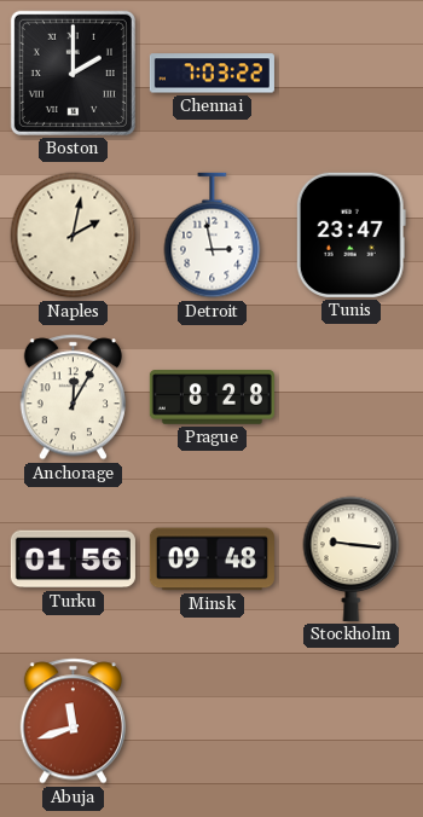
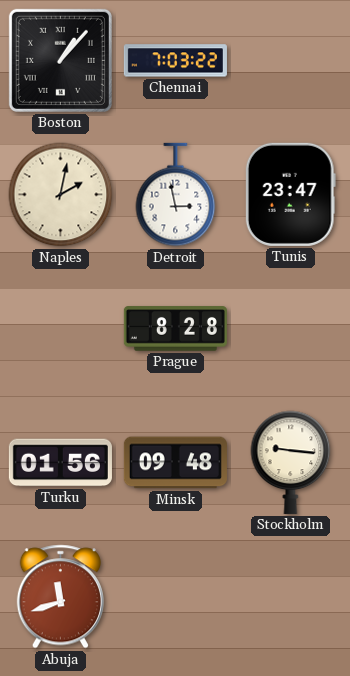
Boston: 2:00 -> 1:07 (60, 60)
Anchorage: 12:05 -> none (73, 398)
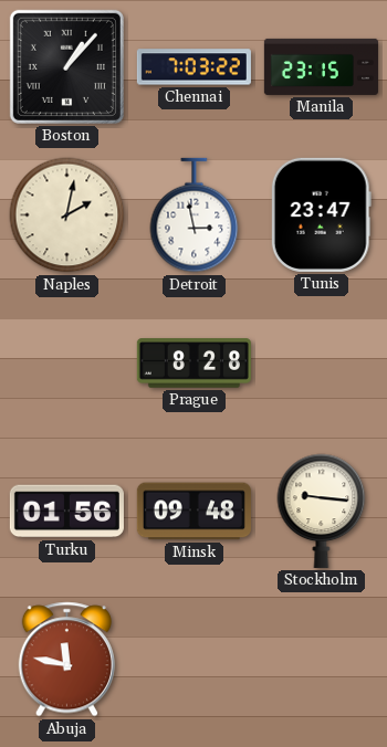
Manila: none -> 23:15 (321, 66)
Abuja: 11:42 -> 11:47 (66, 660)
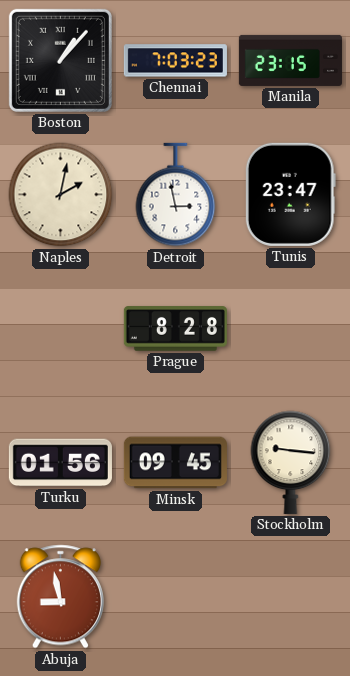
Chennai: 7:03:22 -> 7:03:23 (175, 61)
Minsk: 09:48 -> 09:45 (175, 463)
Abuja: 11:47 -> 8:58 (60, 597)
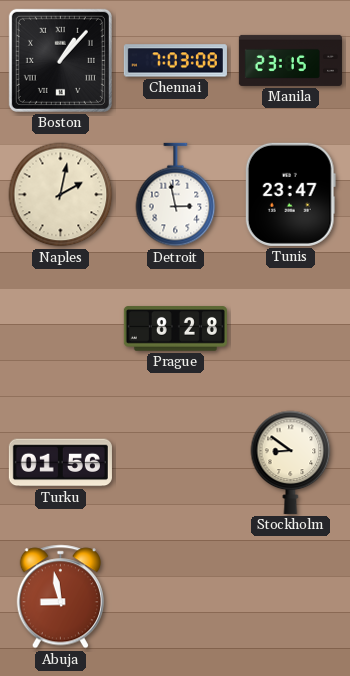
Chennai: 7:03:23 -> 7:03:08 (175, 61)
Minsk: 09:45 -> none (175, 463)
Stockholm: 9:16 -> 8:51 (291, 462)
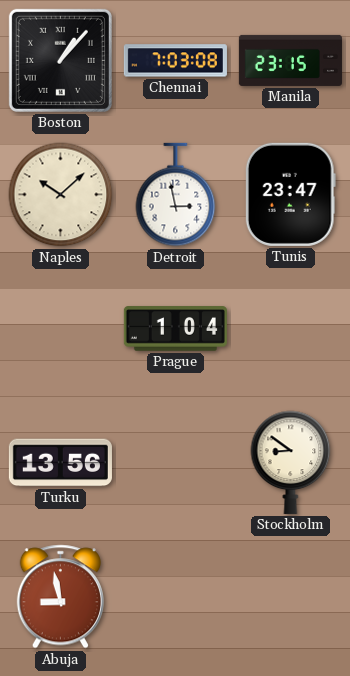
Naples: 2:02 -> 10:08 (61, 195)
Prague: 8:28 -> 1:04 (175, 329)
Turku: 01:56 -> 13:56 (60, 463)
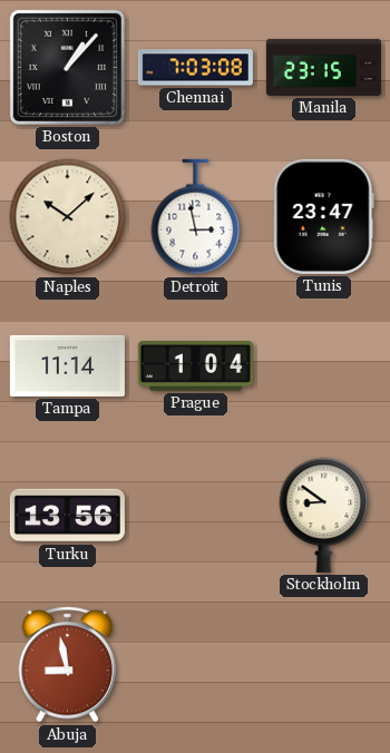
Tampa: none -> 11:14 (67, 365)
